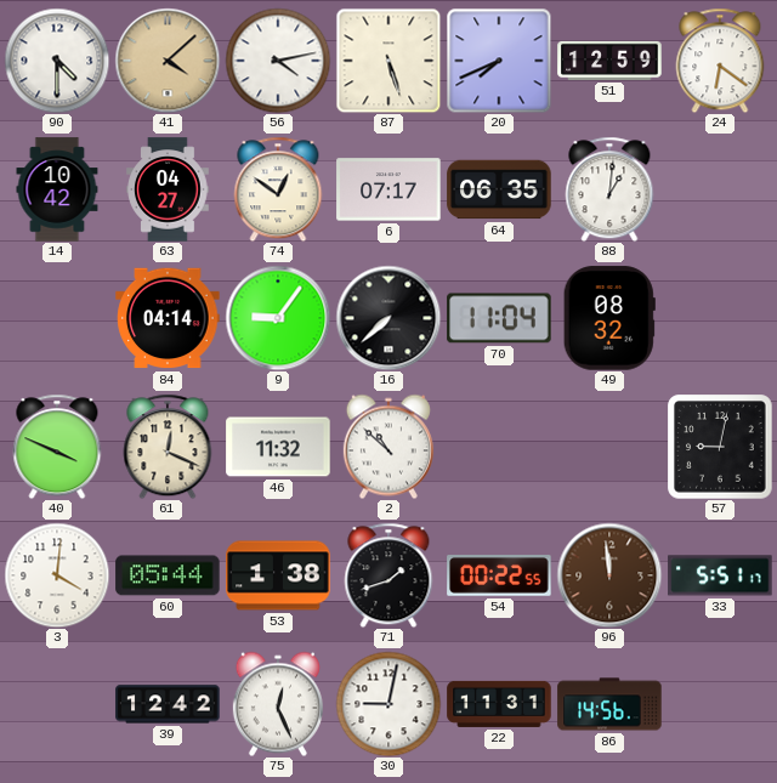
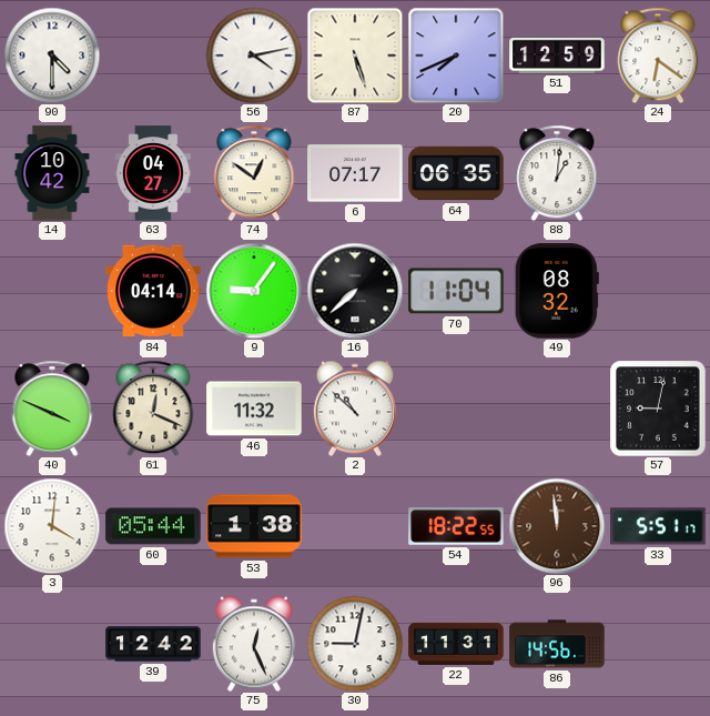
41: 4:08 -> none (168, 61)
71: 1:42 -> none (388, 575)
54: 00:22 -> 18:22 (456, 527)
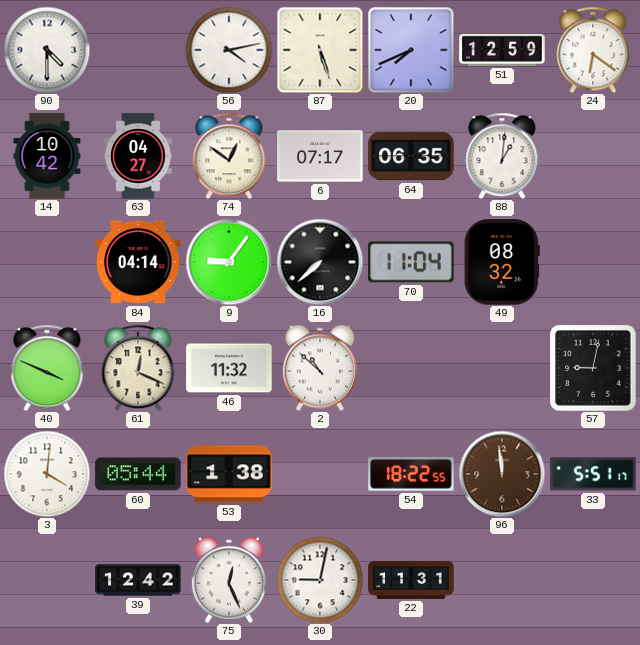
86: 14:56 -> none (557, 644)
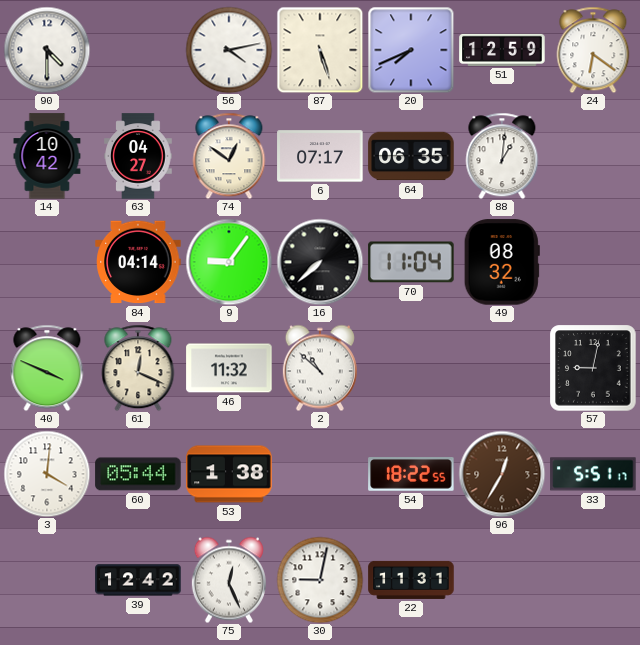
96: 11:59 -> 12:35 (502, 474)
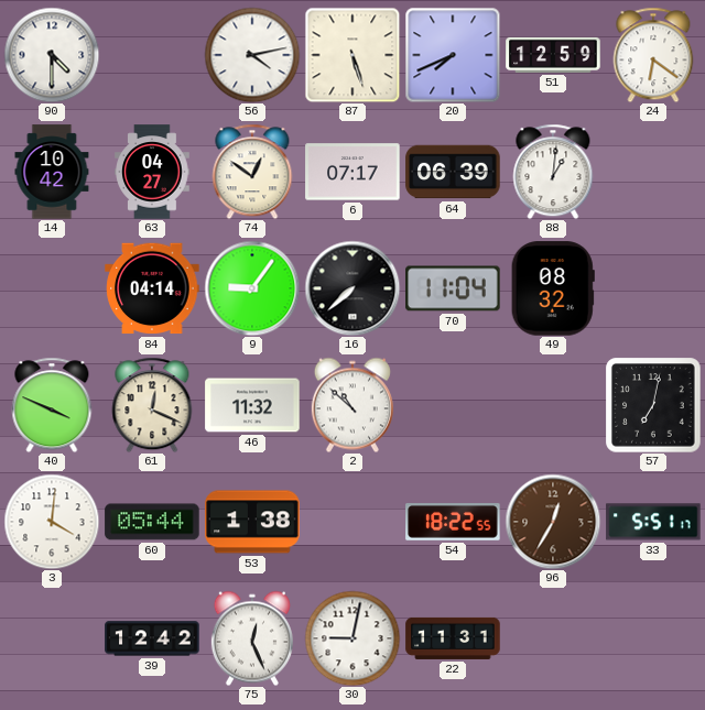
64: 06:35 -> 06:39 (453, 172)
57: 9:02 -> 7:02 (653, 405)
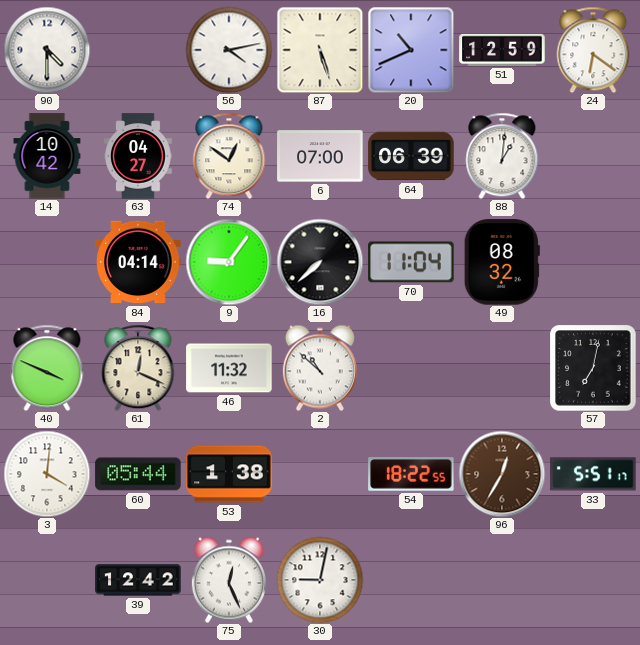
20: 7:41 -> 10:41 (411, 50)
6: 07:17 -> 07:00 (320, 156)
22: 11:31 -> none (453, 638)
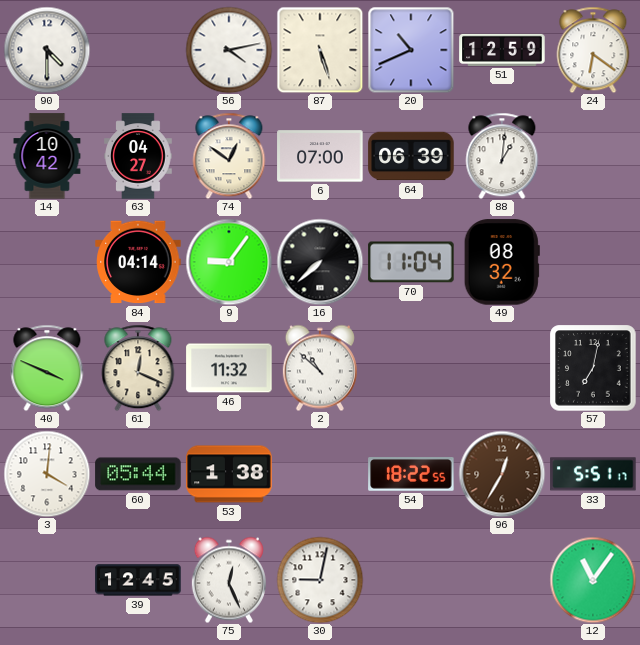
39: 12:42 -> 12:45 (138, 580)
12: none -> 11:06 (593, 580)
